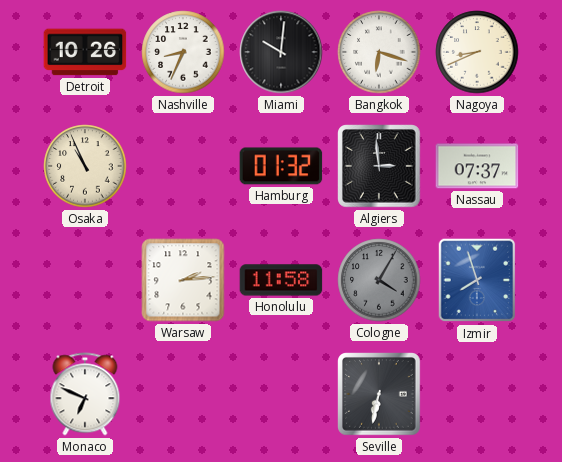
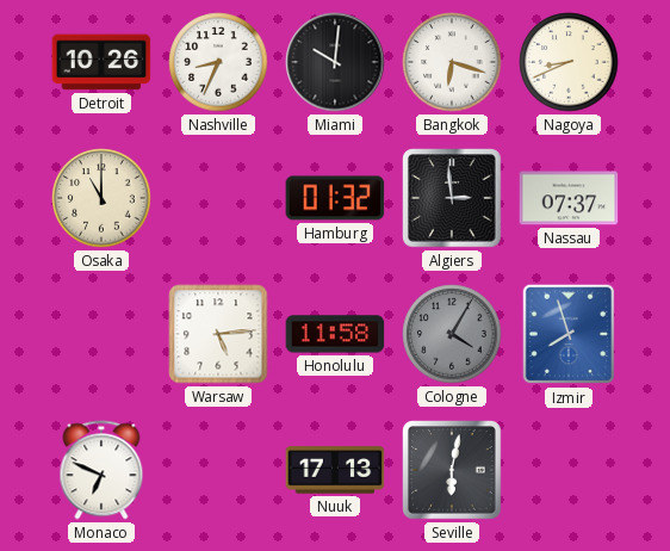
Osaka: 10:56 -> 11:00 (101, 198)
Warsaw: 2:14 -> 5:14 (218, 334)
Nuuk: none -> 17:13 (335, 470)
Seville: 6:32 -> 6:02 (452, 470)
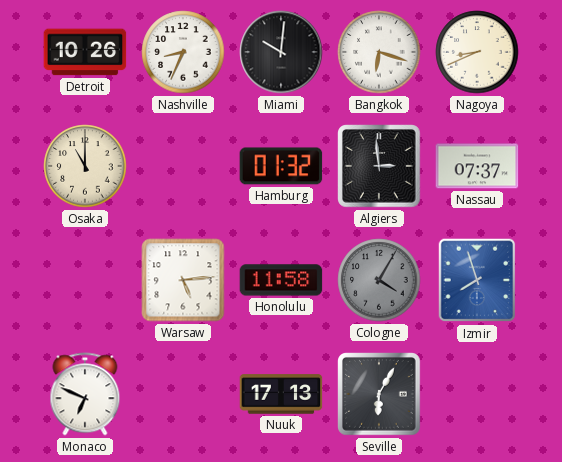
Seville: 6:02 -> 6:05 (379, 394)
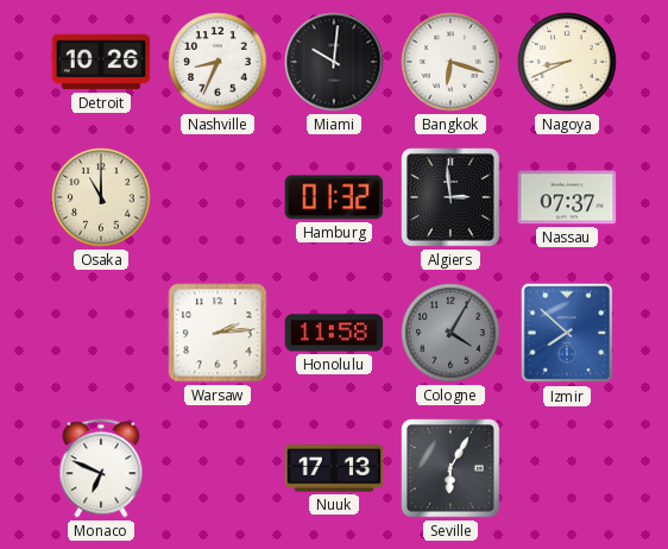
Warsaw: 5:14 -> 2:14 (218, 333)
Izmir: 7:57 -> 7:52 (567, 333)
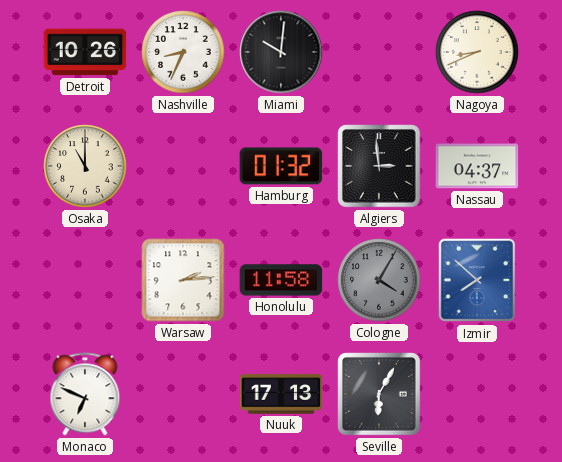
Bangkok: 6:18 -> none (450, 62)
Nassau: 07:37 -> 04:37 (477, 166)
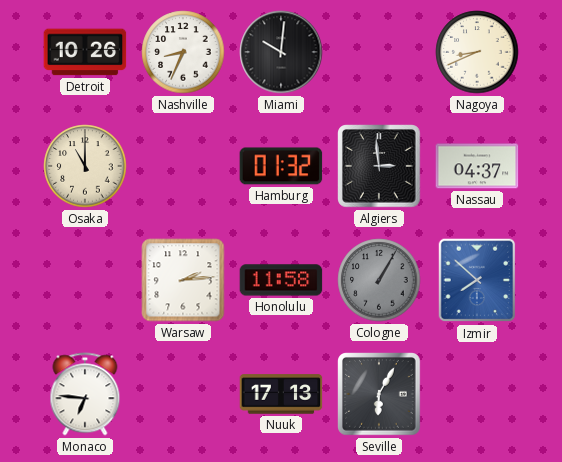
Cologne: 4:05 -> 1:05 (379, 280)
Monaco: 6:49 -> 6:46 (85, 394)
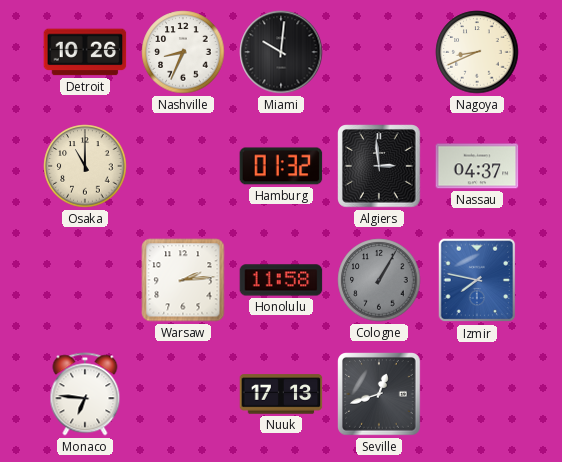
Izmir: 7:52 -> 7:47 (477, 280)
Seville: 6:05 -> 12:42 (379, 394)
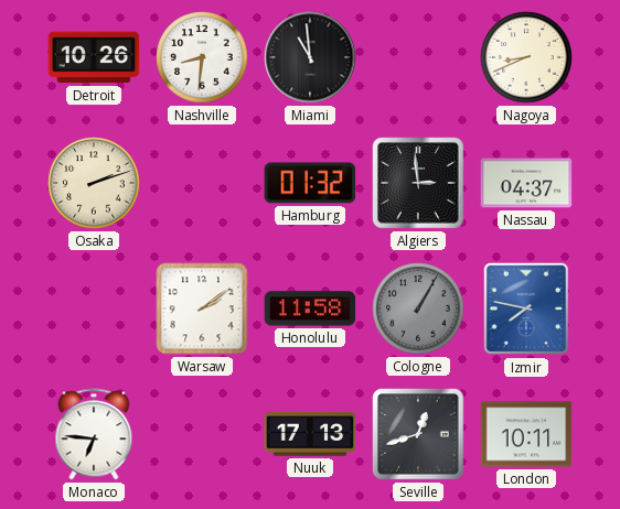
Nashville: 8:34 -> 8:31 (202, 57)
Miami: 10:01 -> 10:59 (310, 57)
Osaka: 11:00 -> 2:12 (94, 183)
Warsaw: 2:14 -> 2:09 (202, 308)
London: none -> 10:11 (526, 434)
